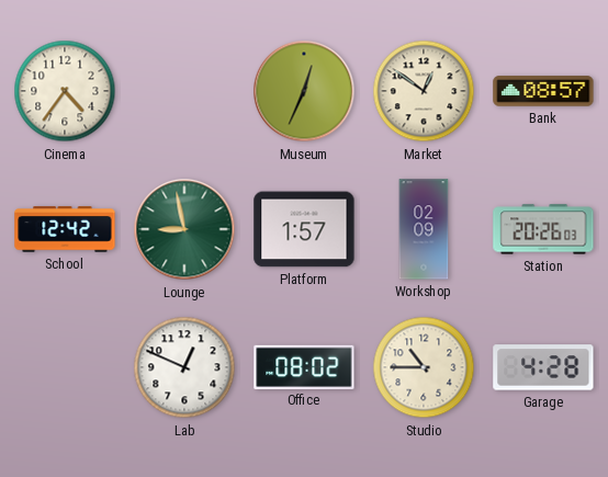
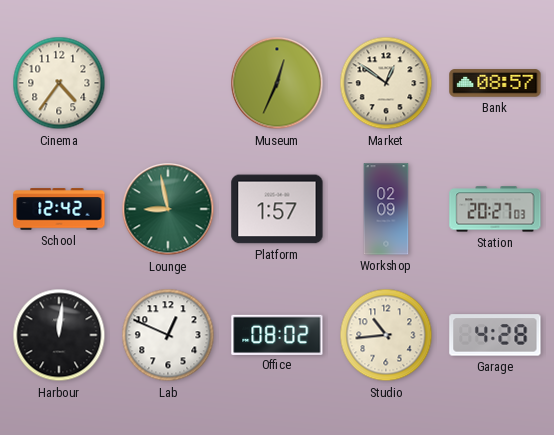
Station: 20:26 -> 20:27 (495, 209)
Harbour: none -> 12:01 (59, 335)
Studio: 10:45 -> 10:44 (386, 335)
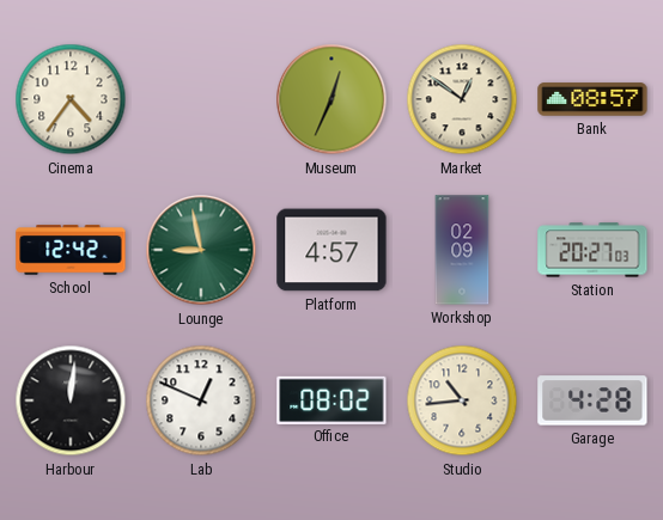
Platform: 1:57 -> 4:57 (331, 250)
